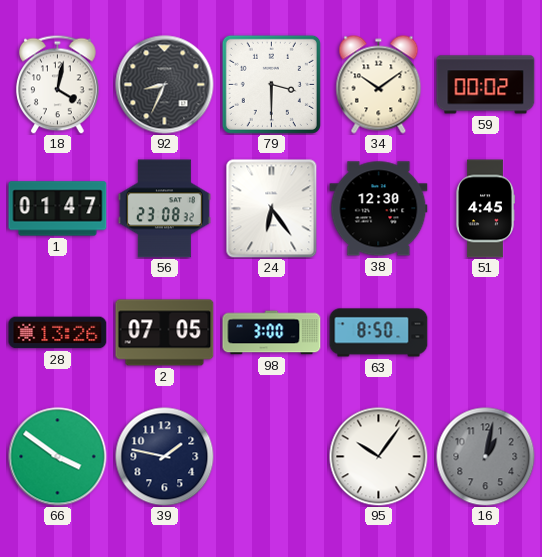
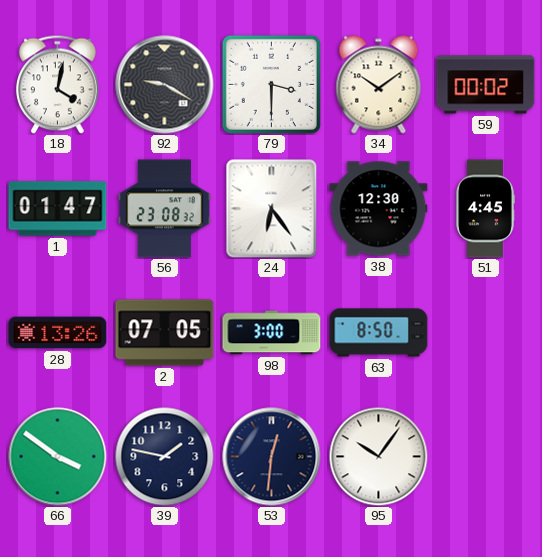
92: 8:34 -> 9:20 (165, 85)
53: none -> 12:31 (272, 457)
16: 1:02 -> none (486, 457)
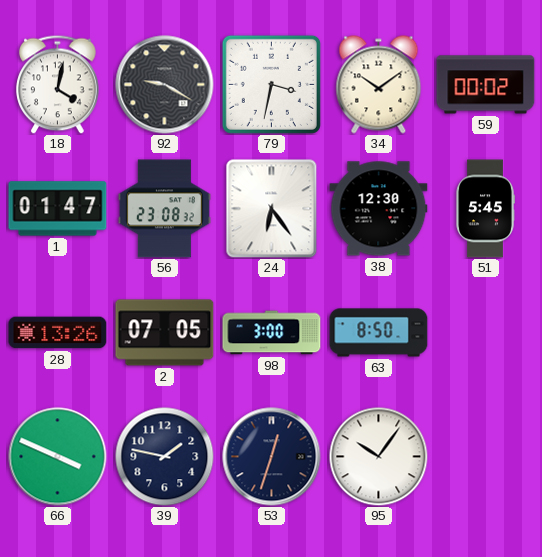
79: 3:30 -> 3:32 (271, 84)
51: 4:45 -> 5:45 (485, 209)
66: 3:51 -> 3:49 (58, 457)
53: 12:31 -> 12:33 (272, 457)
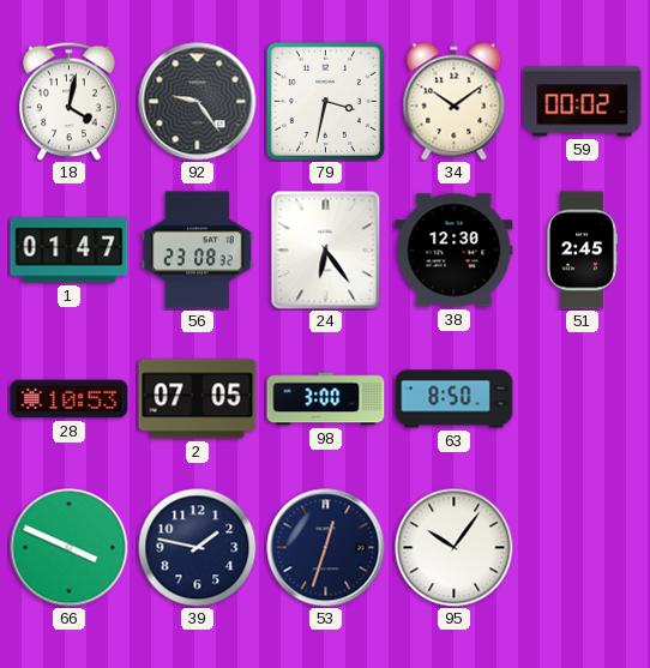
92: 9:20 -> 9:24 (198, 102)
51: 5:45 -> 2:45 (582, 251)
28: 13:26 -> 10:53 (70, 399)
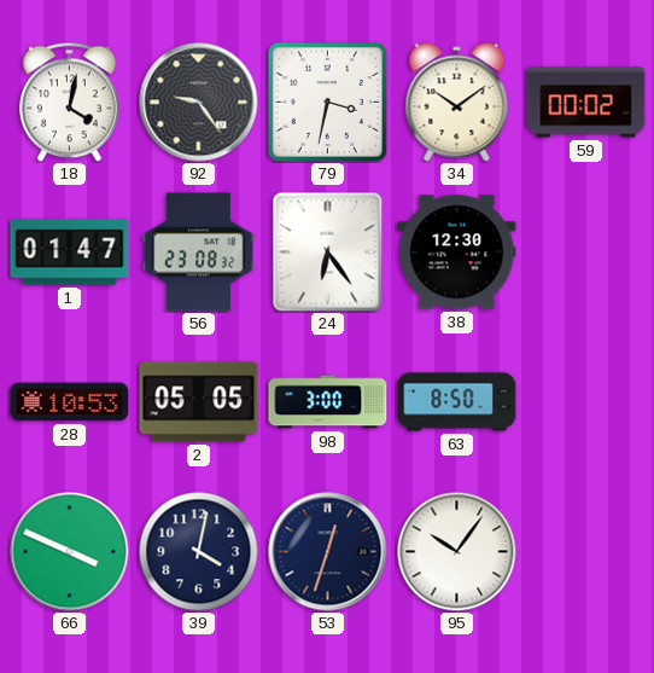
51: 2:45 -> none (582, 251)
2: 07:05 -> 05:05 (199, 402)
39: 1:47 -> 4:02 (199, 552)
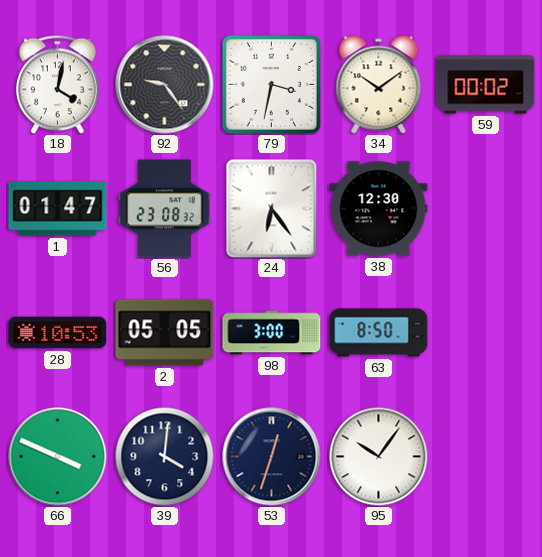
39: 4:02 -> 4:01 (165, 457)
